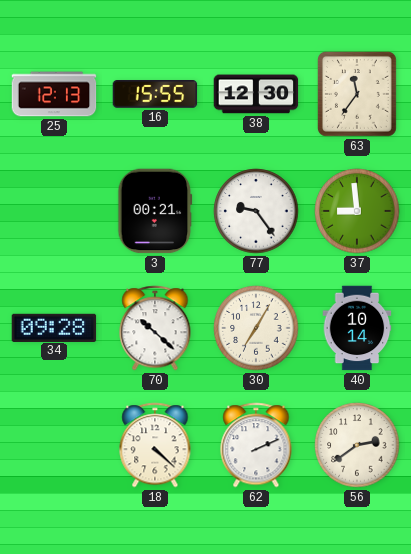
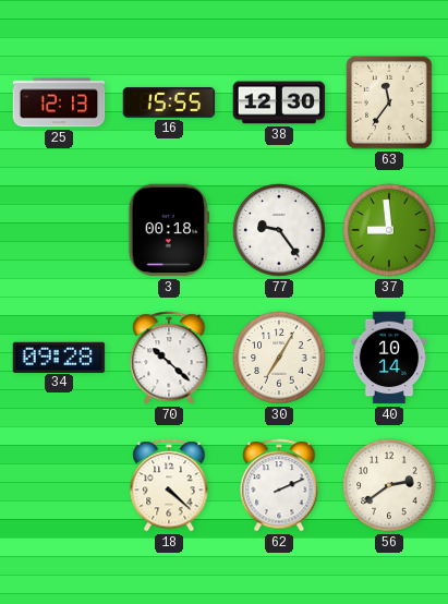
3: 00:21 -> 00:18 (169, 230)
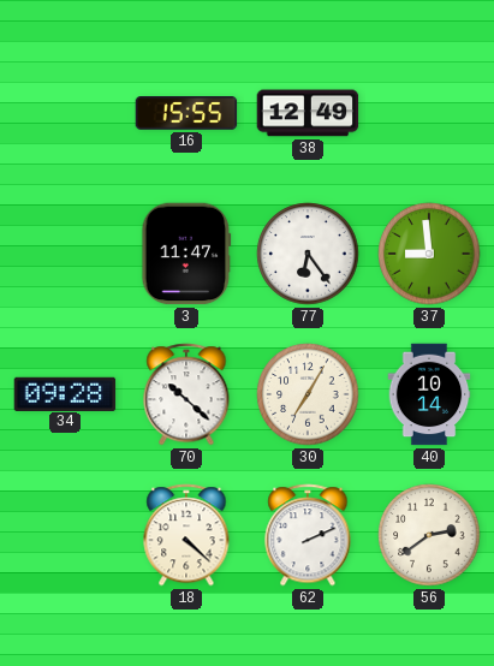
25: 12:13 -> none (59, 102)
38: 12:30 -> 12:49 (308, 113)
63: 11:36 -> none (389, 102)
3: 00:18 -> 11:47 (186, 254)
77: 9:24 -> 6:24 (308, 254)
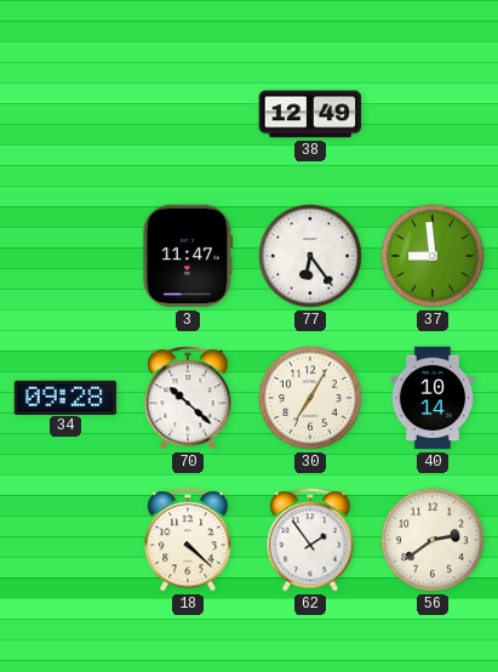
16: 15:55 -> none (186, 113)
62: 2:11 -> 1:54 (310, 540)
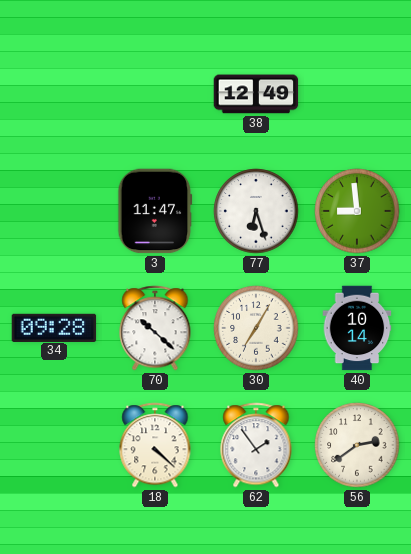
77: 6:24 -> 6:27 (256, 211)
